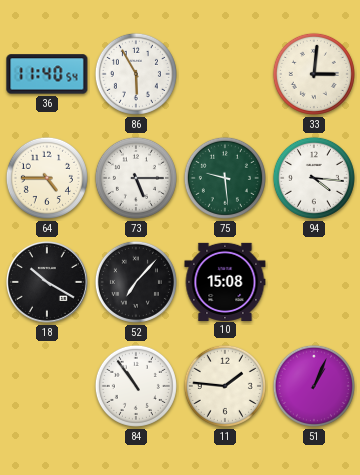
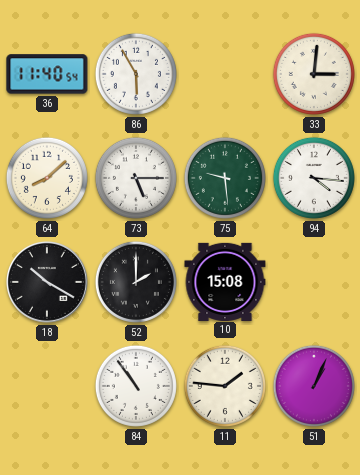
64: 4:45 -> 8:08 (47, 178)
52: 7:07 -> 2:00 (136, 282)
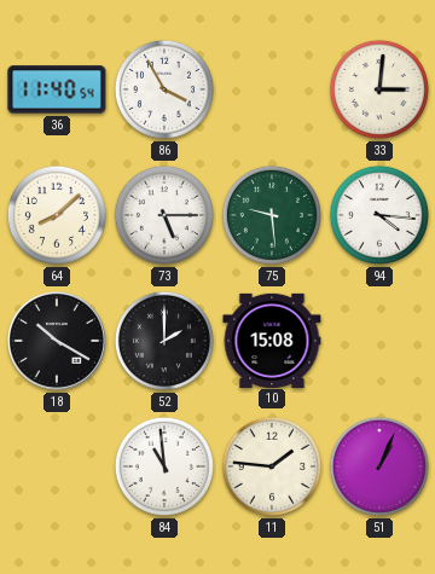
86: 5:55 -> 3:55 (164, 89)
84: 10:54 -> 10:59 (164, 466)
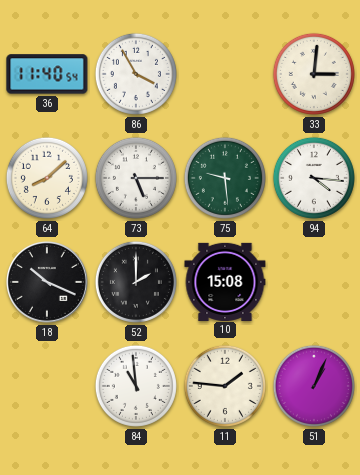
18: 10:20 -> 10:19 (47, 282)
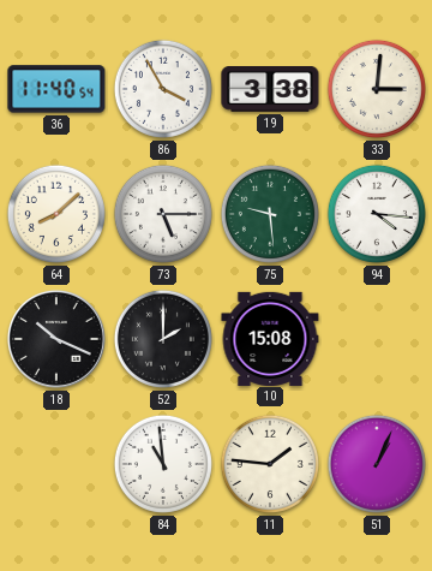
19: none -> 3:38 (270, 90)
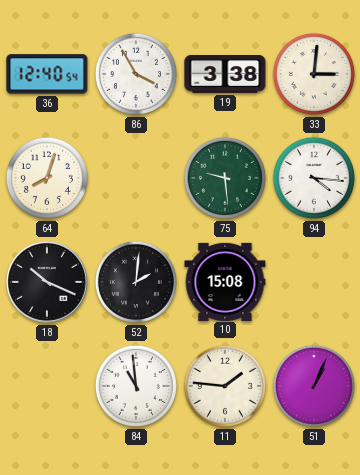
36: 11:40 -> 12:40 (47, 74)
64: 8:08 -> 8:03 (47, 178)
73: 5:15 -> none (163, 214)
52: 2:00 -> 2:01 (136, 282)
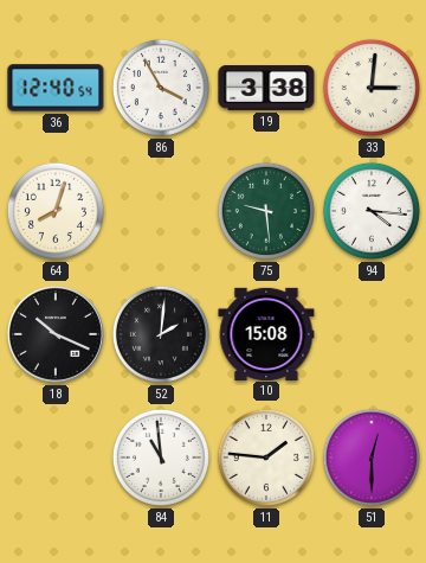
51: 1:04 -> 12:30 (372, 458)
